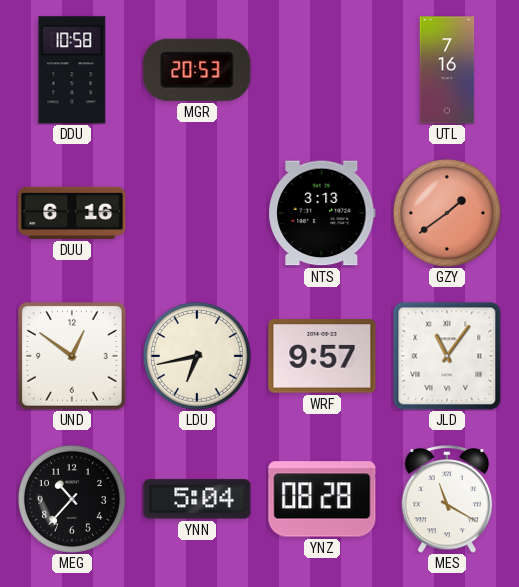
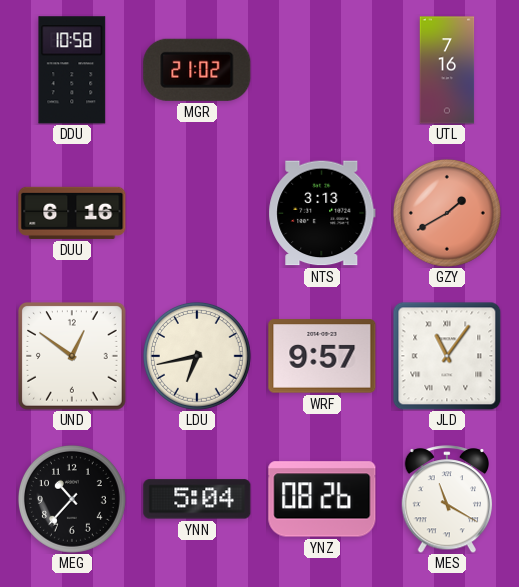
MGR: 20:53 -> 21:02 (197, 70)
GZY: 1:39 -> 1:40 (447, 213)
YNZ: 08:28 -> 08:26 (322, 499)
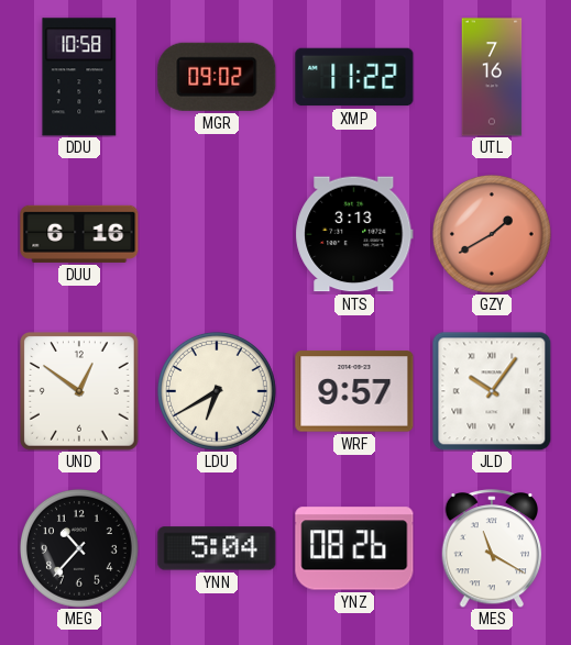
MGR: 21:02 -> 09:02 (217, 77)
XMP: none -> 11:22 (354, 77)
LDU: 6:43 -> 6:40 (217, 391)
JLD: 11:06 -> 10:06 (492, 391)
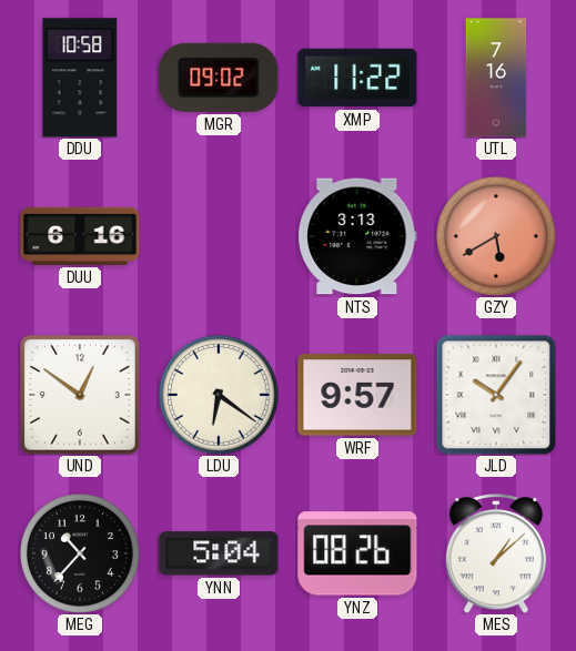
GZY: 1:40 -> 5:40 (496, 236)
LDU: 6:40 -> 6:21 (219, 395)
MES: 11:20 -> 1:08 (496, 553)
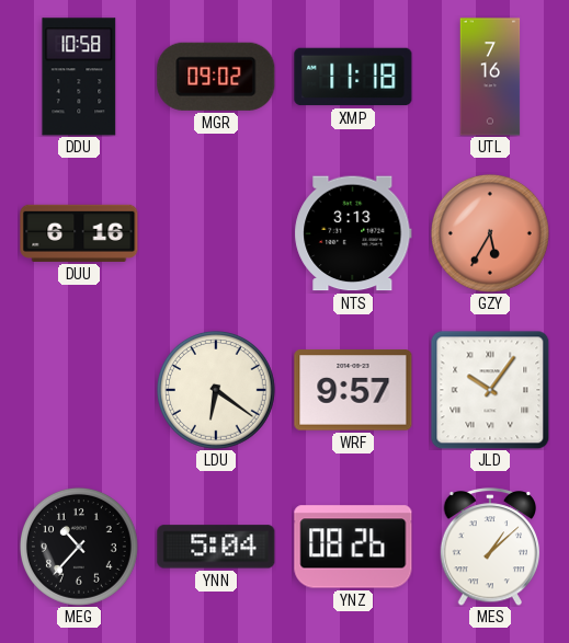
XMP: 11:22 -> 11:18 (353, 77)
GZY: 5:40 -> 5:35 (490, 233)
UND: 12:51 -> none (81, 396)
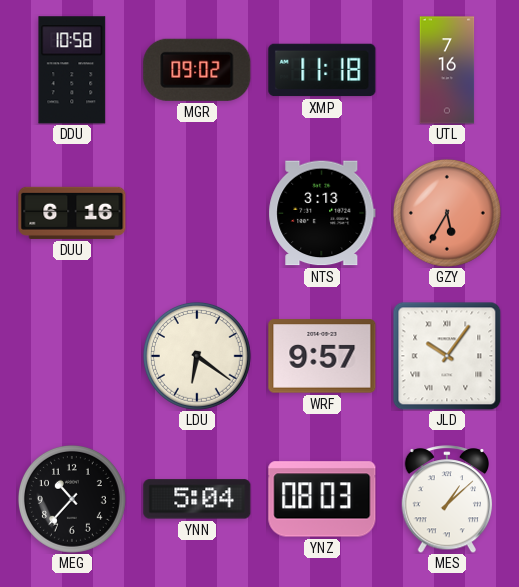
YNZ: 08:26 -> 08:03 (322, 499)
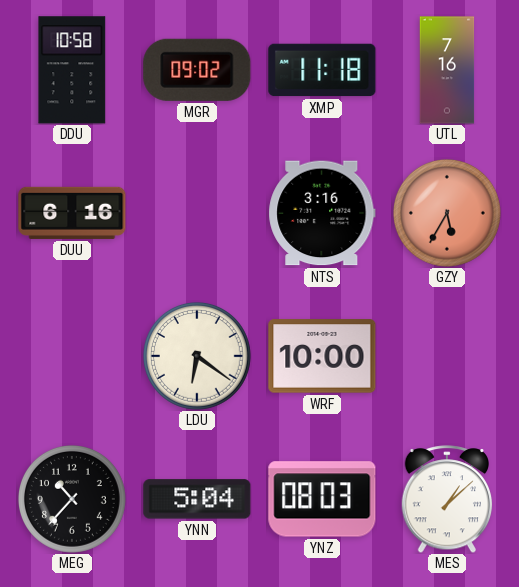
NTS: 3:13 -> 3:16 (322, 213)
WRF: 9:57 -> 10:00 (322, 356)
JLD: 10:06 -> none (447, 356)
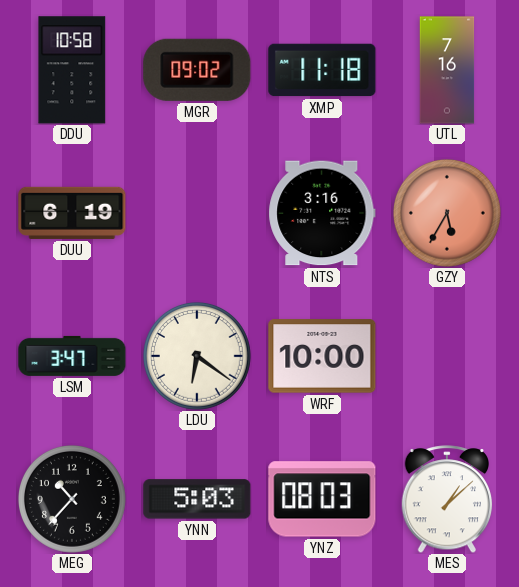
DUU: 6:16 -> 6:19 (72, 213)
LSM: none -> 3:47 (72, 356)
YNN: 5:04 -> 5:03 (197, 499)
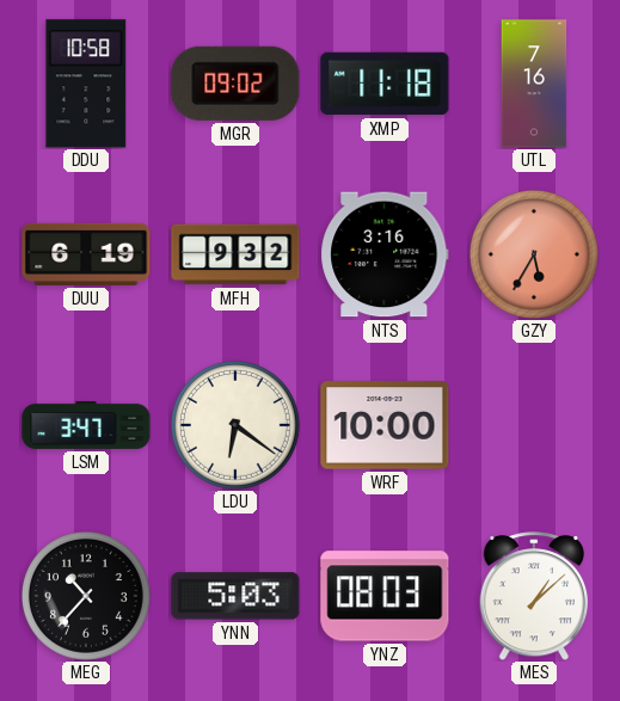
MFH: none -> 9:32 (235, 254)
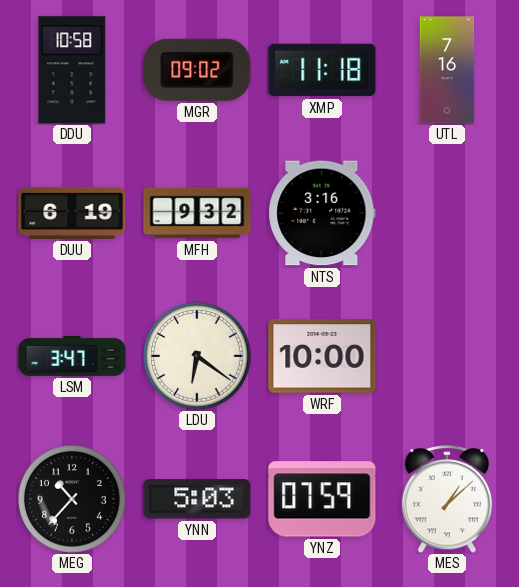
GZY: 5:35 -> none (534, 254)
YNZ: 08:03 -> 07:59 (322, 499)
